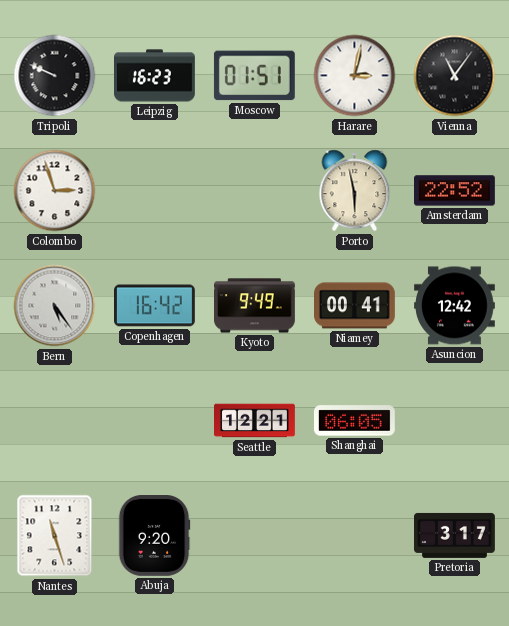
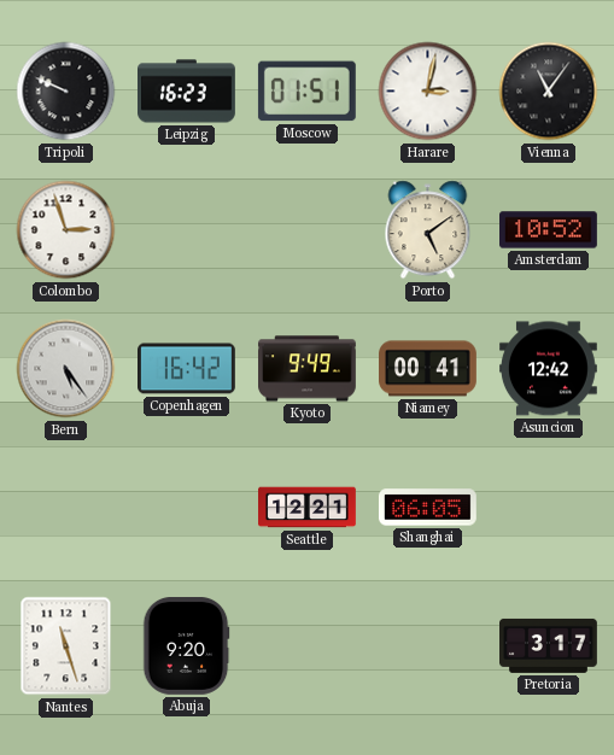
Porto: 5:58 -> 5:09 (428, 230)
Amsterdam: 22:52 -> 10:52 (549, 230)
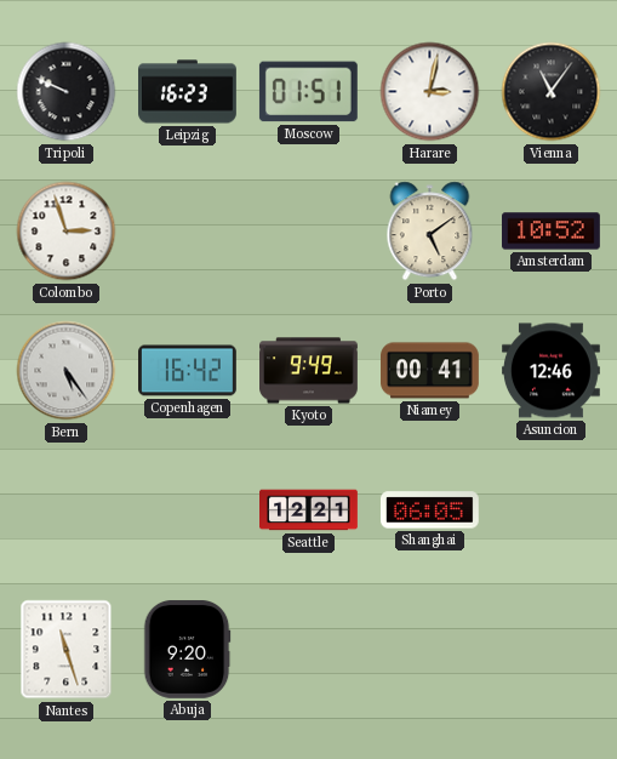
Asuncion: 12:42 -> 12:46 (552, 371)
Pretoria: 3:17 -> none (549, 645)
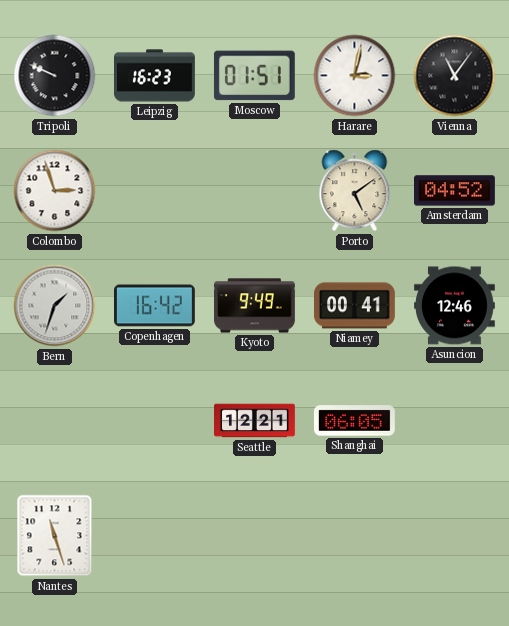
Amsterdam: 10:52 -> 04:52 (455, 191)
Bern: 5:24 -> 1:33 (55, 306)
Abuja: 9:20 -> none (187, 650)
